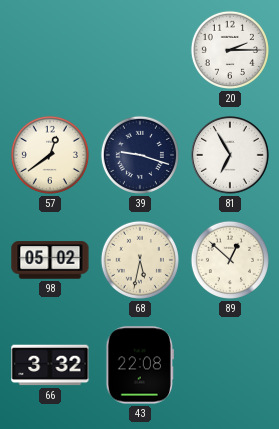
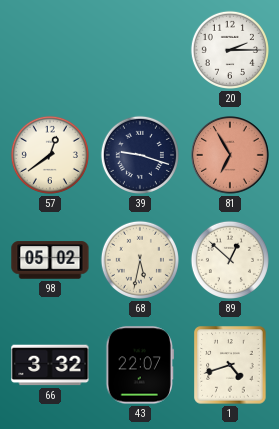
81 dial: white -> salmon (231, 156)
43: 22:08 -> 22:07 (139, 365)
1: none -> 4:42 (230, 365)
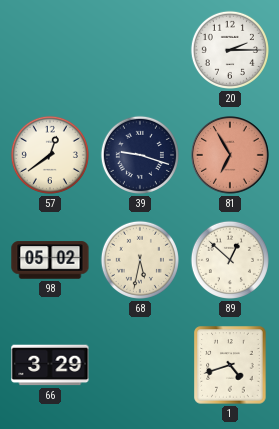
66: 3:32 -> 3:29 (50, 365)
43: 22:07 -> none (139, 365)
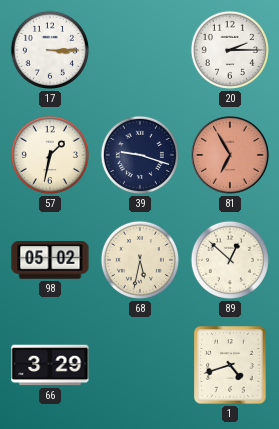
17: none -> 3:15 (50, 50)
57: 12:39 -> 1:32 (50, 155)
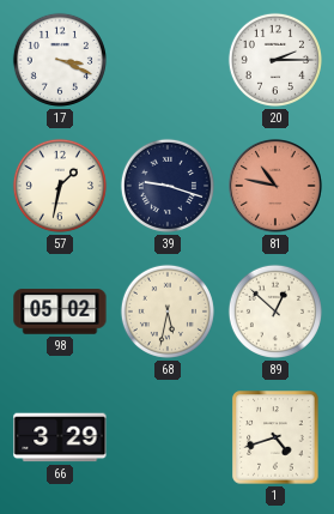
17: 3:15 -> 3:19 (60, 60)
81: 6:55 -> 10:47 (277, 187)
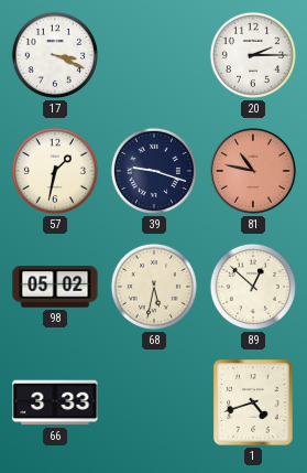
66: 3:29 -> 3:33 (55, 402)
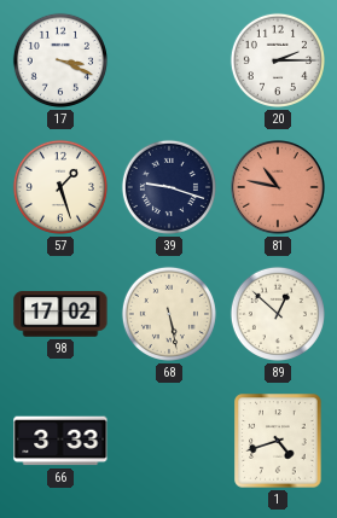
57: 1:32 -> 1:27 (60, 187)
98: 05:02 -> 17:02 (60, 314)
68: 5:32 -> 5:28 (169, 314)
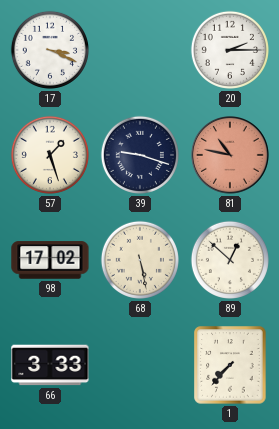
1: 4:42 -> 7:37 (230, 365)
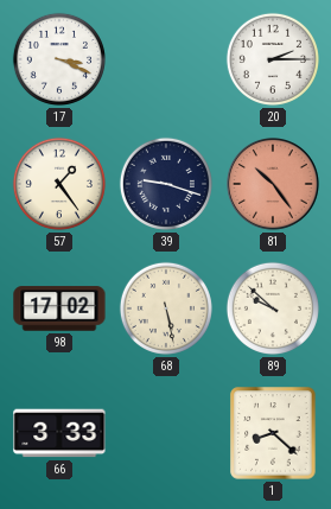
57: 1:27 -> 1:24 (59, 184)
81: 10:47 -> 10:24 (274, 185)
89: 12:52 -> 9:52 (273, 308)
1: 7:37 -> 8:22 (273, 433)
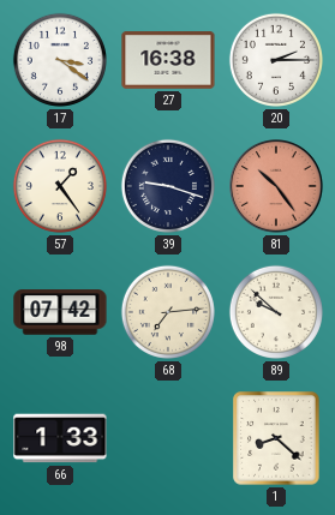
17: 3:19 -> 3:21 (60, 60)
27: none -> 16:38 (168, 60)
98: 17:02 -> 07:42 (60, 312)
68: 5:28 -> 7:14 (168, 312)
66: 3:33 -> 1:33 (60, 438)
